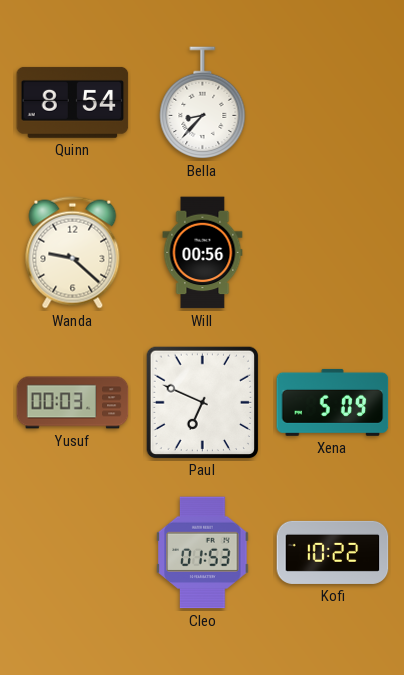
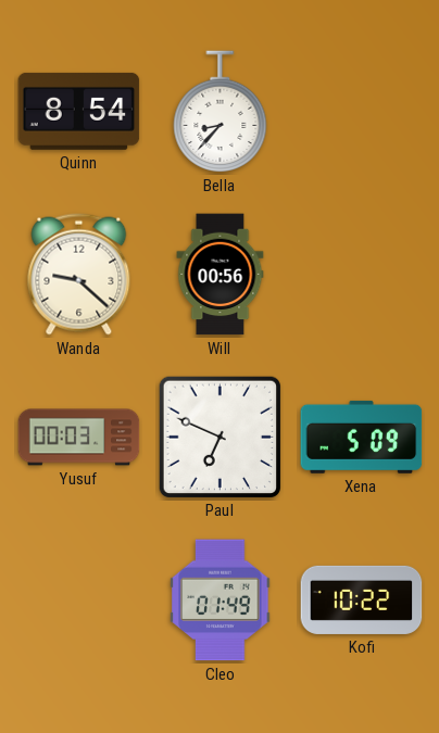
Cleo: 01:53 -> 01:49 (221, 601)
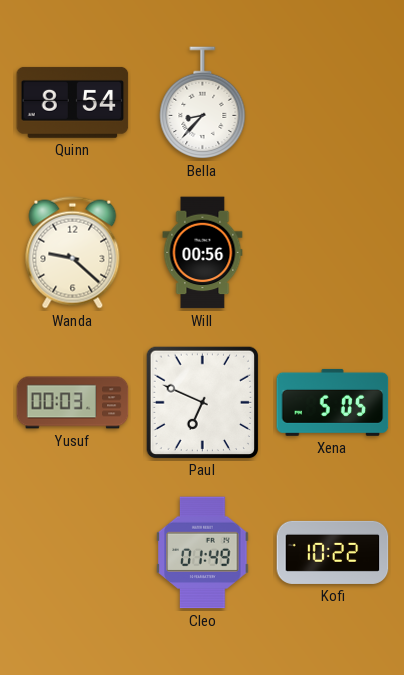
Xena: 5:09 -> 5:05 (333, 402)
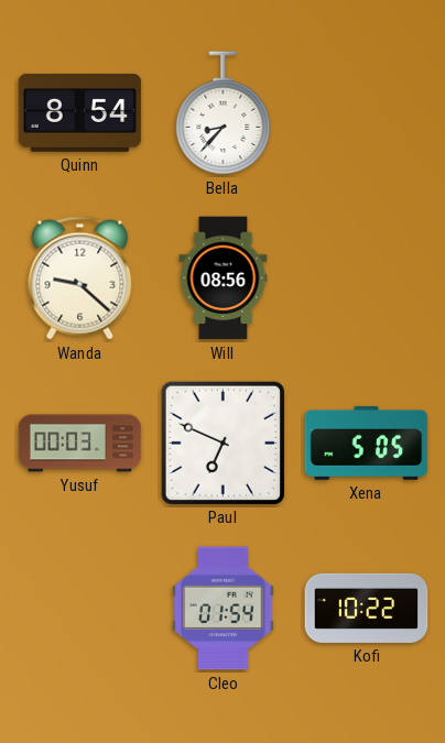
Will: 00:56 -> 08:56 (224, 278)
Cleo: 01:49 -> 01:54 (224, 609)
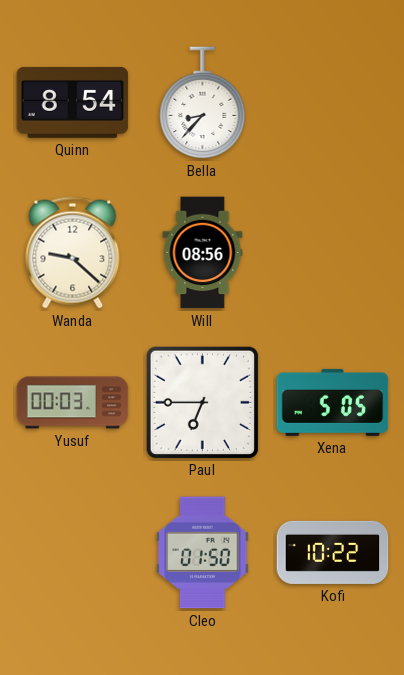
Paul: 6:49 -> 6:45 (202, 402)
Cleo: 01:54 -> 01:50 (203, 553)
